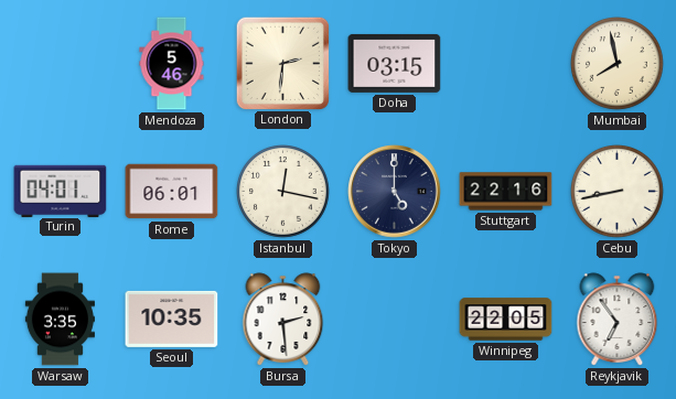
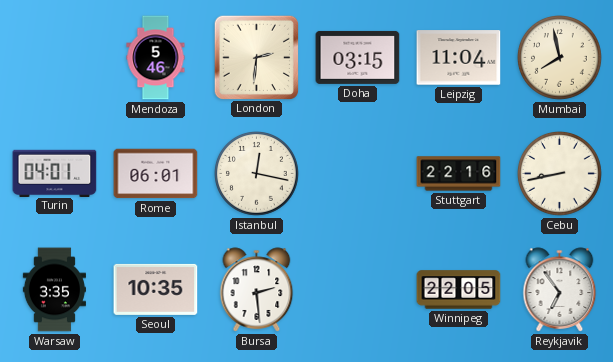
Leipzig: none -> 11:04 (459, 58)
Tokyo: 5:00 -> none (395, 192)
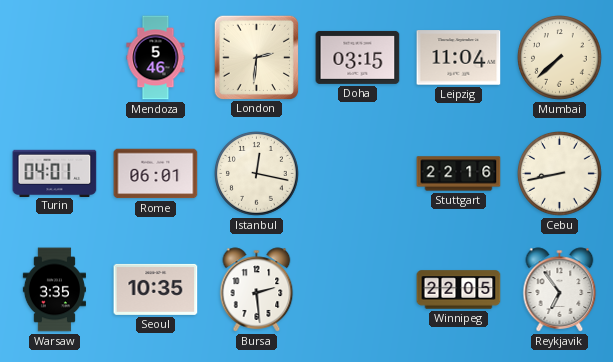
Mumbai: 7:58 -> 7:38 (560, 58)
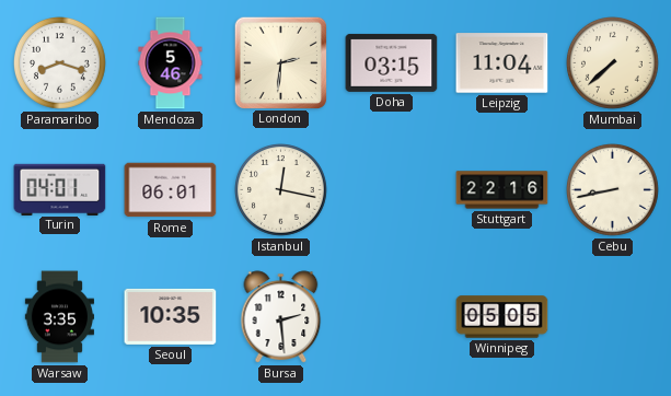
Paramaribo: none -> 8:18 (60, 63)
Winnipeg: 22:05 -> 05:05 (502, 317)
Reykjavik: 6:54 -> none (560, 290)
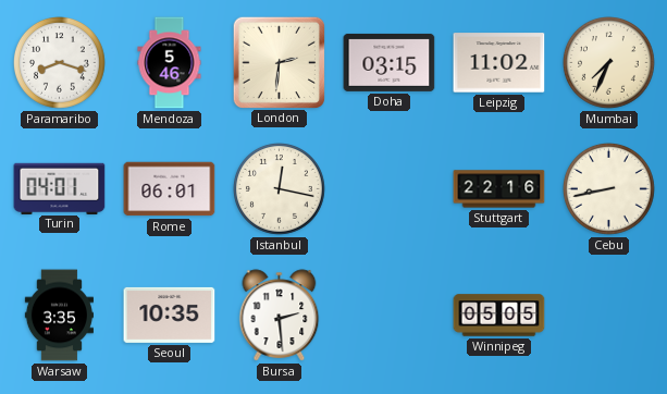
Leipzig: 11:04 -> 11:02 (499, 63)
Mumbai: 7:38 -> 7:34 (609, 63)
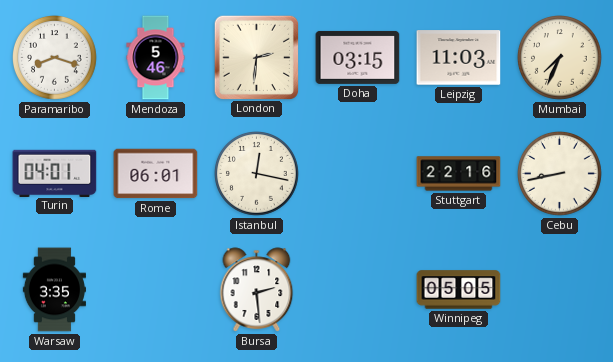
Leipzig: 11:02 -> 11:03 (459, 58)
Seoul: 10:35 -> none (170, 315)
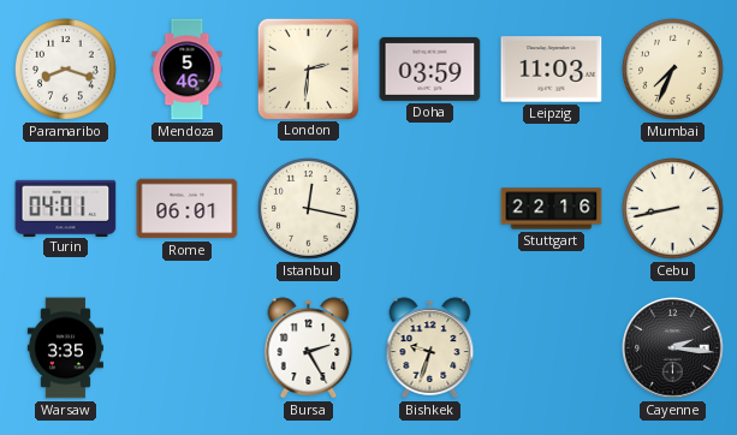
Doha: 03:15 -> 03:59 (430, 68)
Bursa: 2:29 -> 2:25 (309, 348)
Bishkek: none -> 9:33 (430, 348)
Winnipeg: 05:05 -> none (459, 290)
Cayenne: none -> 2:16 (673, 348)
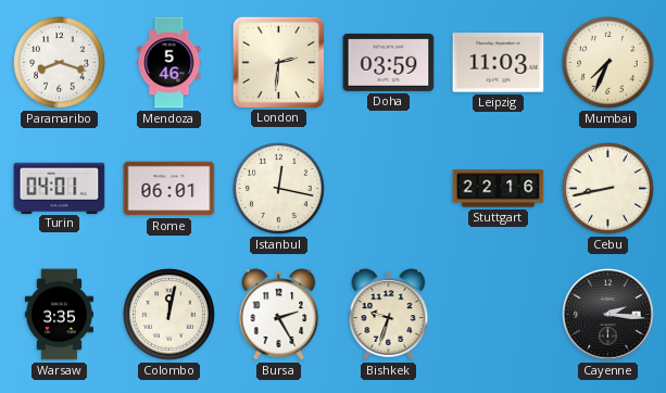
Colombo: none -> 12:02 (169, 315)
